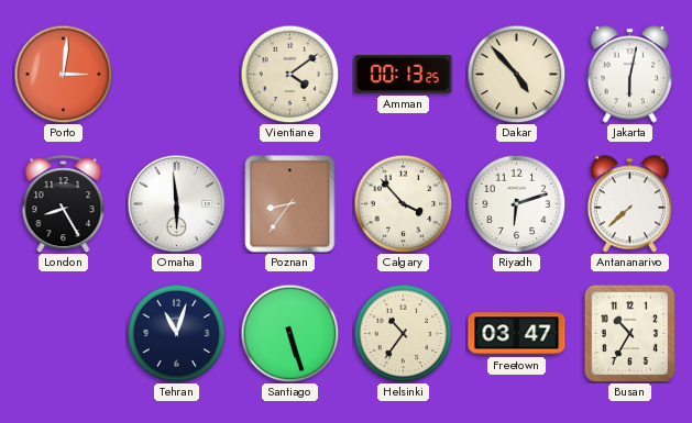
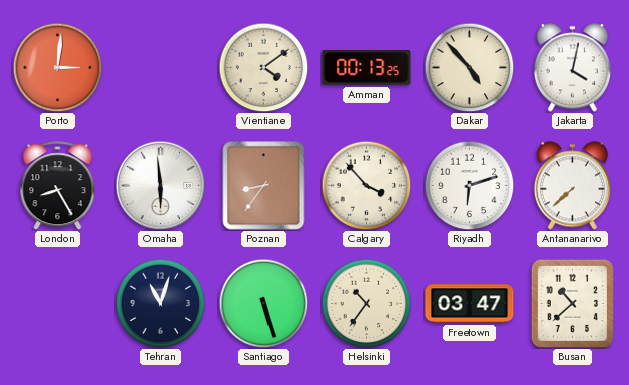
Jakarta: 6:02 -> 4:02 (572, 68)
Busan: 10:35 -> 10:38 (572, 303)
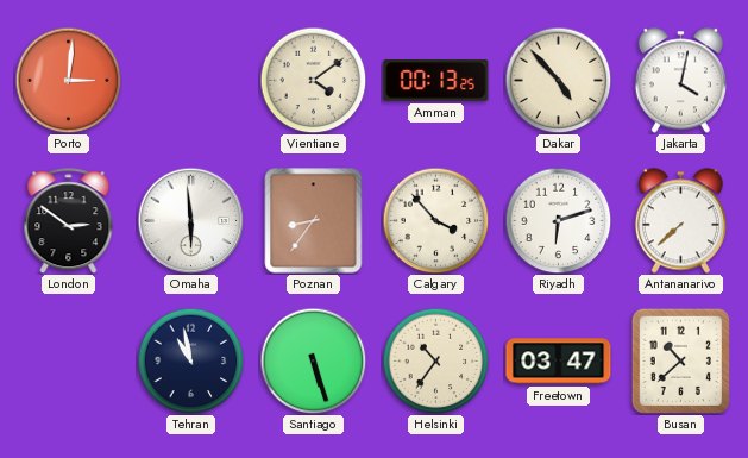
London: 8:25 -> 2:51 (69, 221)
Tehran: 11:03 -> 10:58 (190, 360)
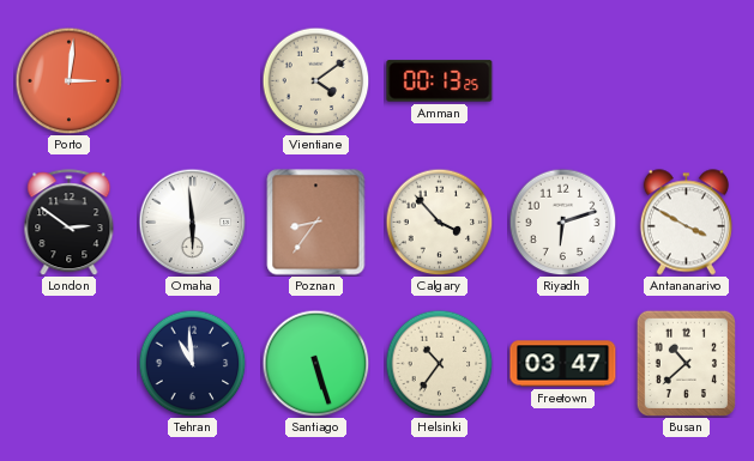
Dakar: 4:53 -> none (558, 80)
Jakarta: 4:02 -> none (680, 81)
Antananarivo: 7:38 -> 3:50 (686, 223)
Tehran: 10:58 -> 10:59 (192, 363)
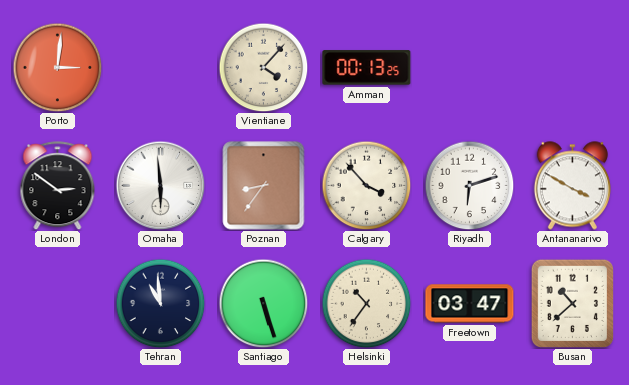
Vientiane: 4:09 -> 4:07 (263, 67)
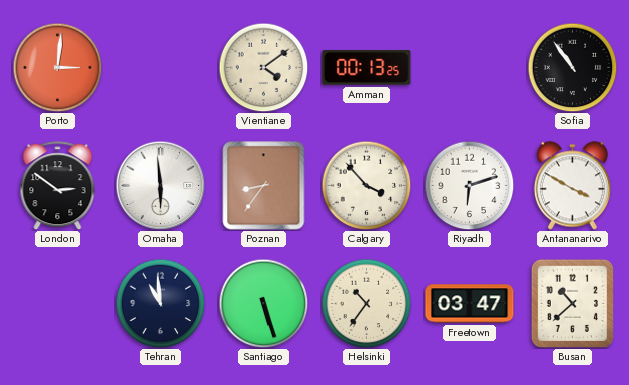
Vientiane: 4:07 -> 4:09 (263, 67)
Sofia: none -> 10:54 (572, 67)
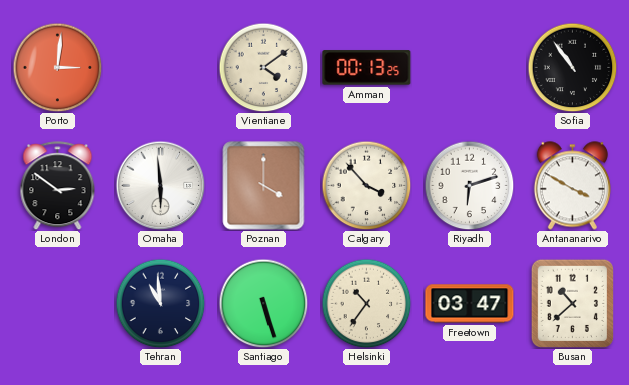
Poznan: 8:36 -> 4:00 (264, 186)
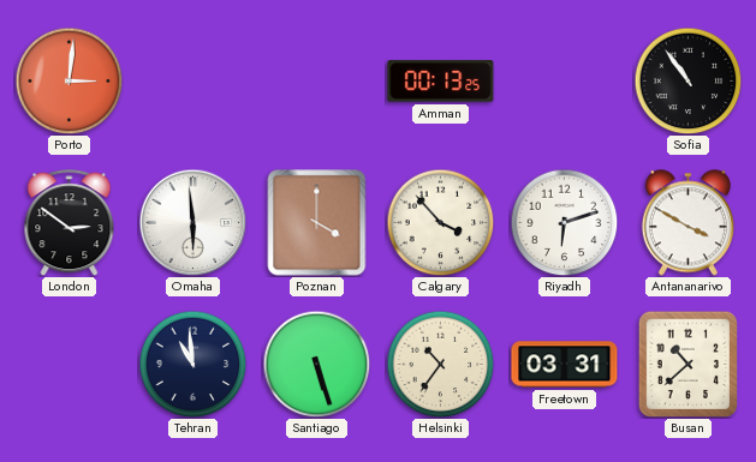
Vientiane: 4:09 -> none (263, 67)
Freetown: 03:47 -> 03:31 (565, 365)
